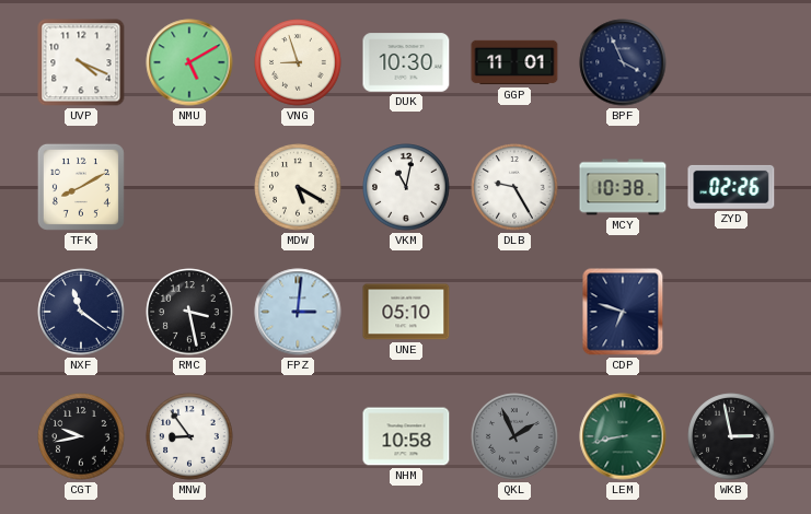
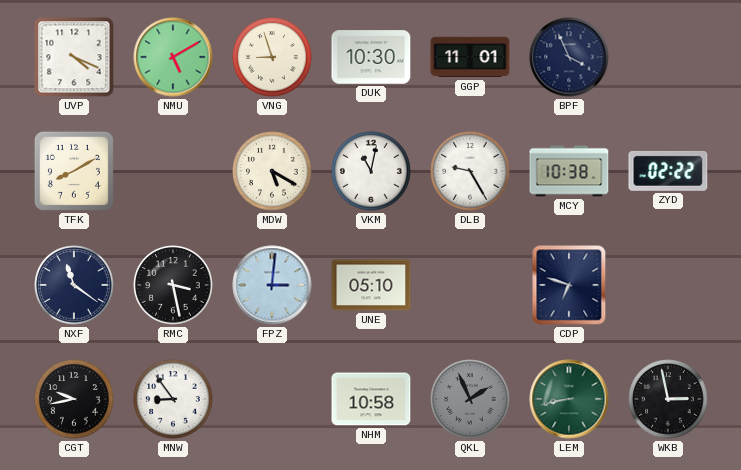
ZYD: 02:26 -> 02:22 (668, 171)
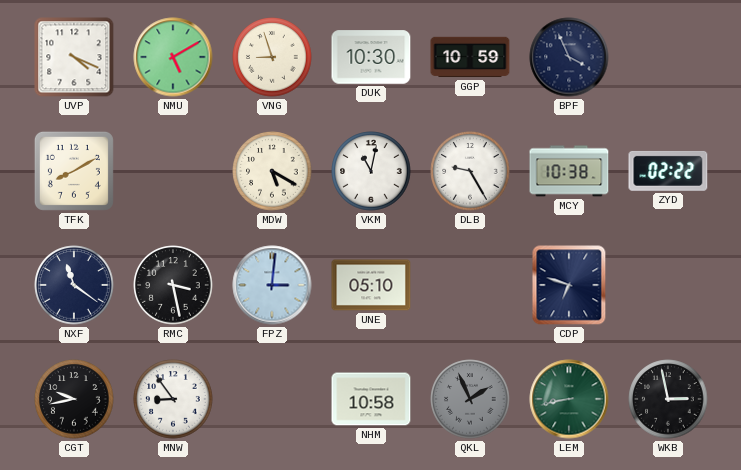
GGP: 11:01 -> 10:59 (470, 57)
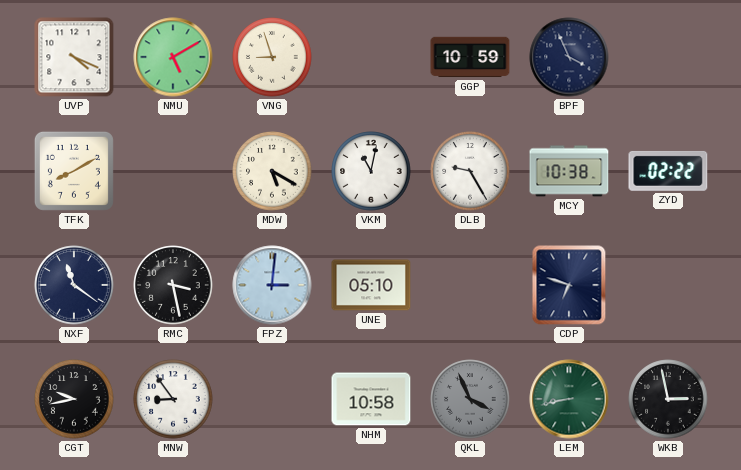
DUK: 10:30 -> none (371, 57)
QKL: 1:56 -> 3:56 (470, 399)
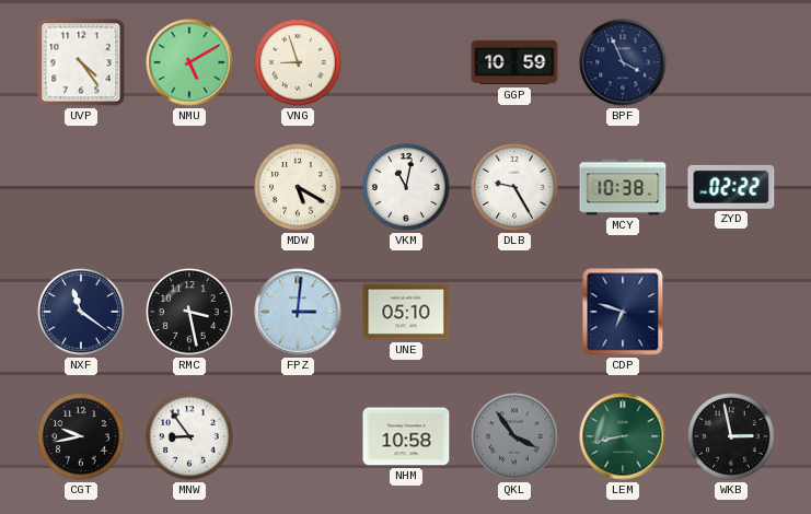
UVP: 4:19 -> 4:24 (81, 62)
TFK: 8:10 -> none (74, 171)
QKL: 3:56 -> 3:54 (514, 436)
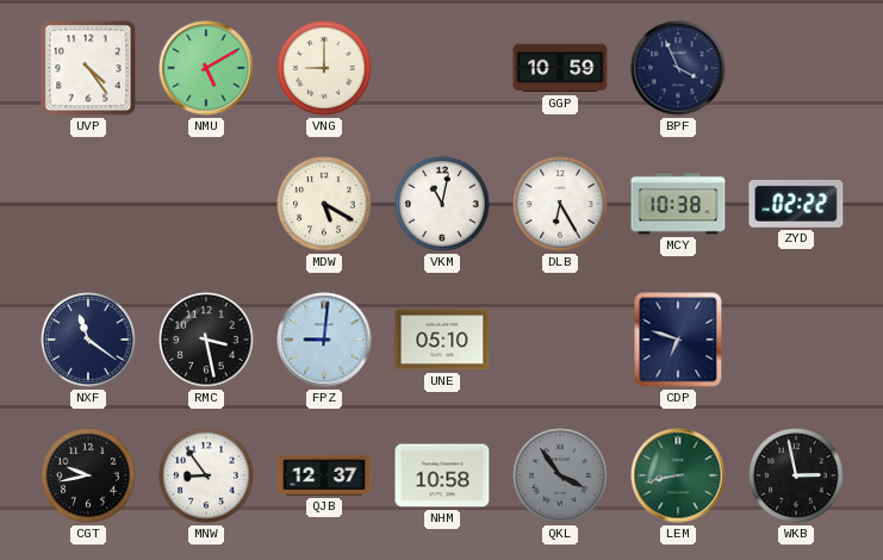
VNG: 8:57 -> 9:00 (324, 68)
DLB: 9:25 -> 6:25 (560, 204)
FPZ: 3:01 -> 9:01 (324, 340)
QJB: none -> 12:37 (324, 477)
